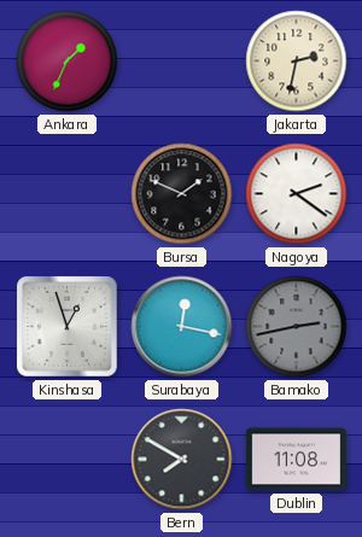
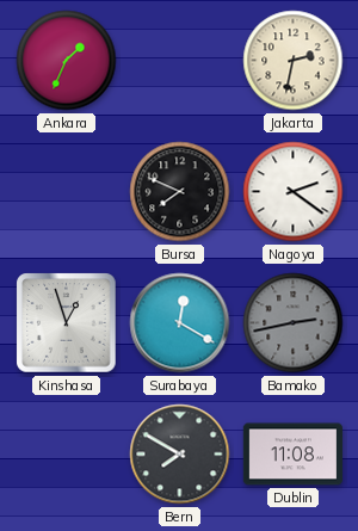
Bursa: 1:49 -> 7:49 (180, 192)
Surabaya: 12:17 -> 12:20 (180, 323)
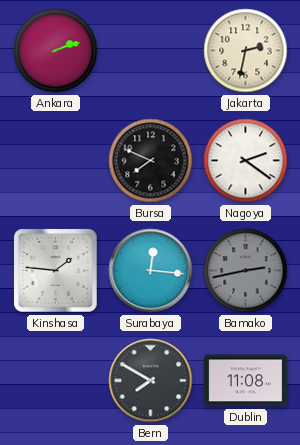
Ankara: 1:34 -> 2:12 (56, 51)
Kinshasa: 12:57 -> 1:46 (56, 271)
Surabaya: 12:20 -> 12:16 (151, 271)
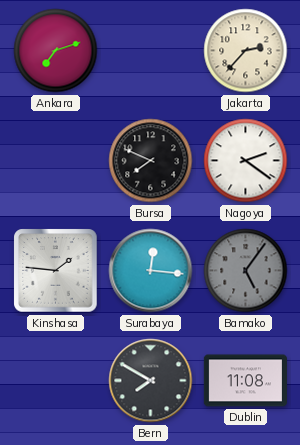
Ankara: 2:12 -> 7:12 (56, 51)
Jakarta: 2:32 -> 2:37 (246, 51)
Bamako: 2:43 -> 5:06 (246, 271)
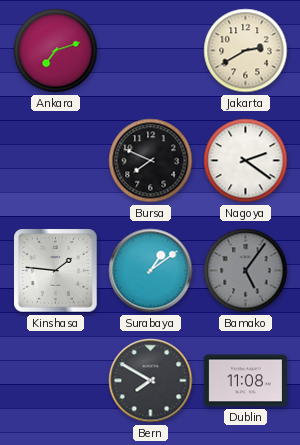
Jakarta: 2:37 -> 2:40 (246, 51)
Surabaya: 12:16 -> 1:09 (151, 271)
